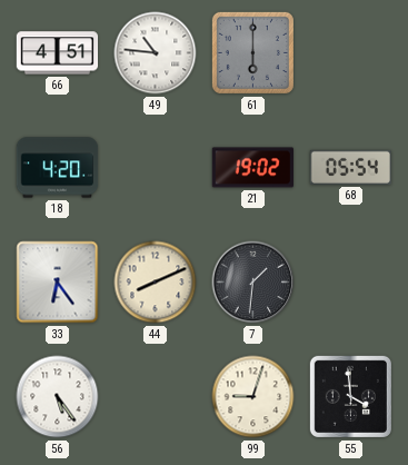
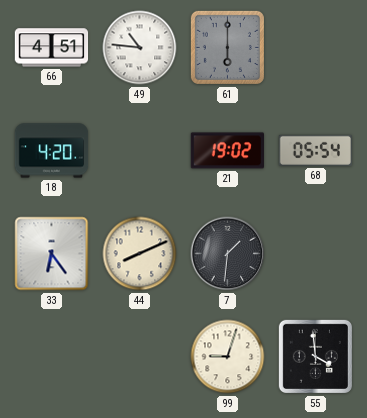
56: 5:24 -> none (58, 397)
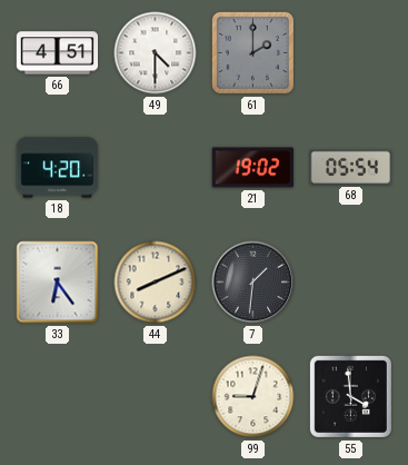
49: 10:46 -> 4:30 (156, 53)
61: 6:00 -> 2:00 (252, 52)
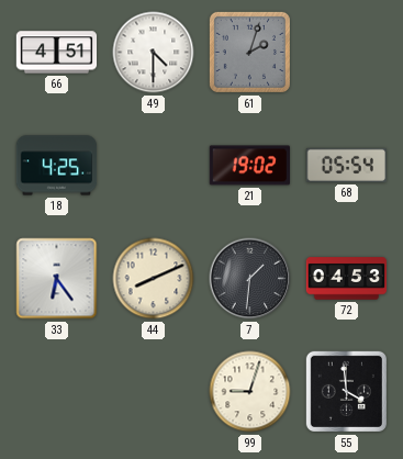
61: 2:00 -> 2:03 (249, 52)
18: 4:20 -> 4:25 (57, 166)
72: none -> 04:53 (347, 279)
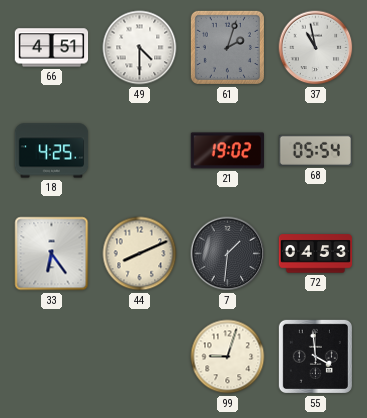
37: none -> 10:58 (316, 48)
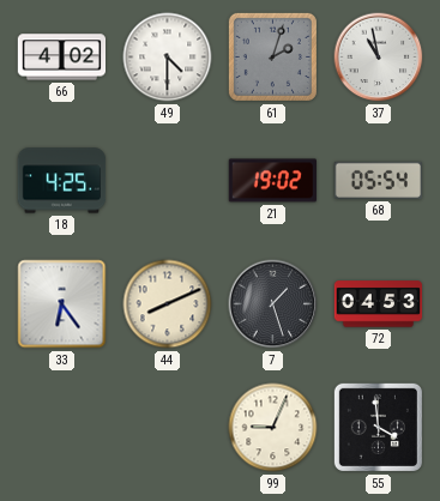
66: 4:51 -> 4:02 (62, 58)
7: 1:31 -> 1:27 (273, 304)
99: 9:03 -> 9:04 (273, 428)
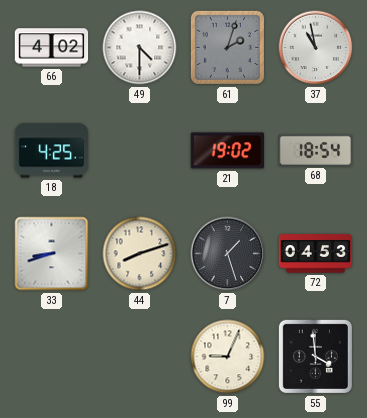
68: 05:54 -> 18:54 (315, 150)
33: 6:24 -> 8:42 (52, 254)
44: 8:11 -> 8:12 (140, 254)
